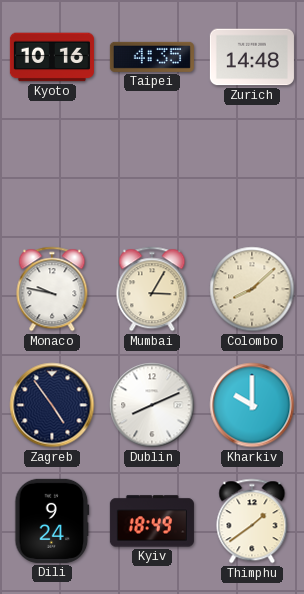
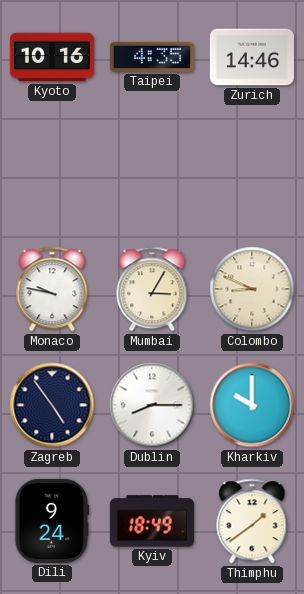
Zurich: 14:48 -> 14:46 (252, 57)
Colombo: 8:08 -> 8:49 (252, 289)
Dublin: 8:11 -> 8:15 (152, 405)
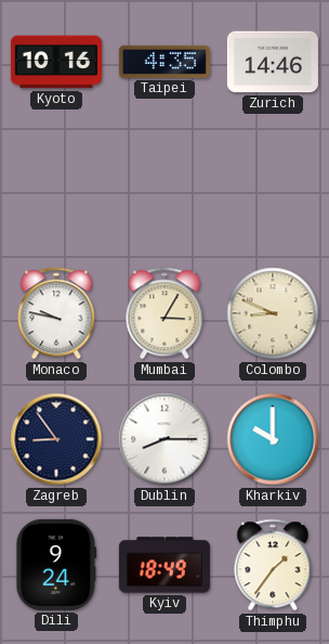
Zagreb: 4:54 -> 8:54 (56, 439)
Thimphu: 1:39 -> 1:36 (273, 565)
